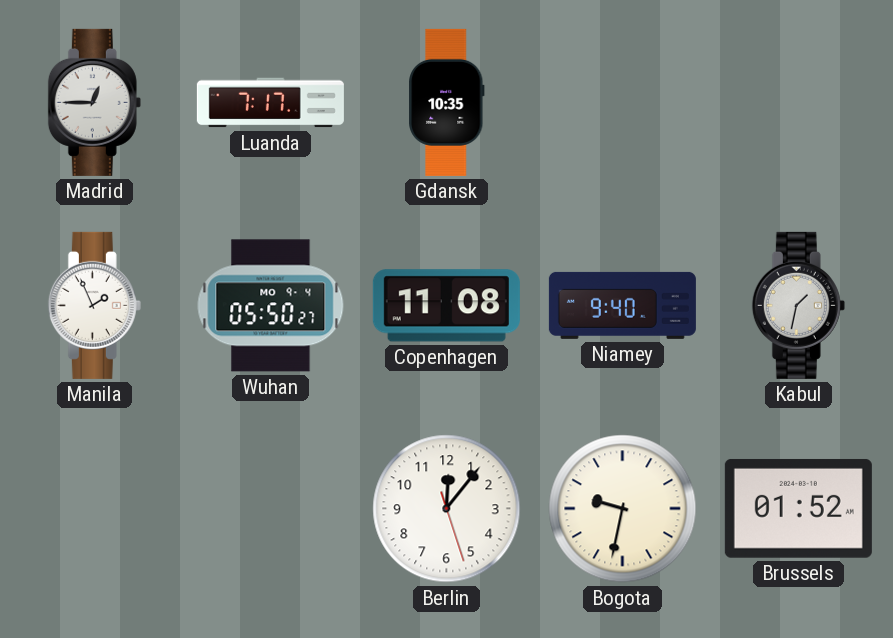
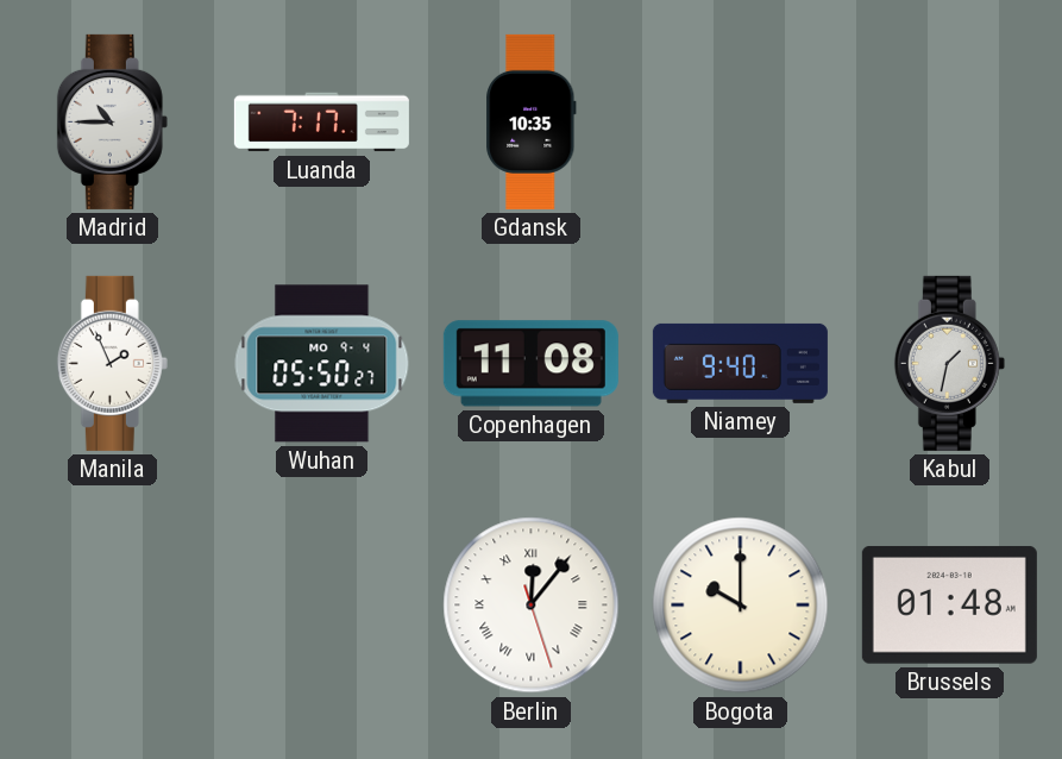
Madrid: 12:45 -> 10:45 (112, 121)
Berlin numerals: Arabic -> Roman (532, 606)
Bogota: 9:32 -> 10:00 (741, 606)
Brussels: 01:52 -> 01:48 (949, 604)
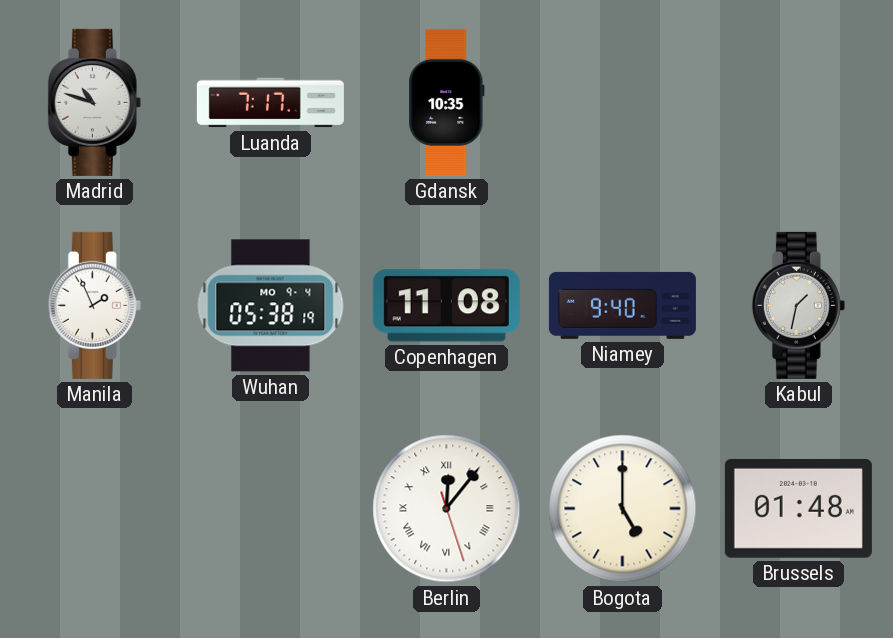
Madrid: 10:45 -> 10:48 (94, 102)
Wuhan: 05:50 -> 05:38 (271, 306)
Bogota: 10:00 -> 5:00 (623, 509)
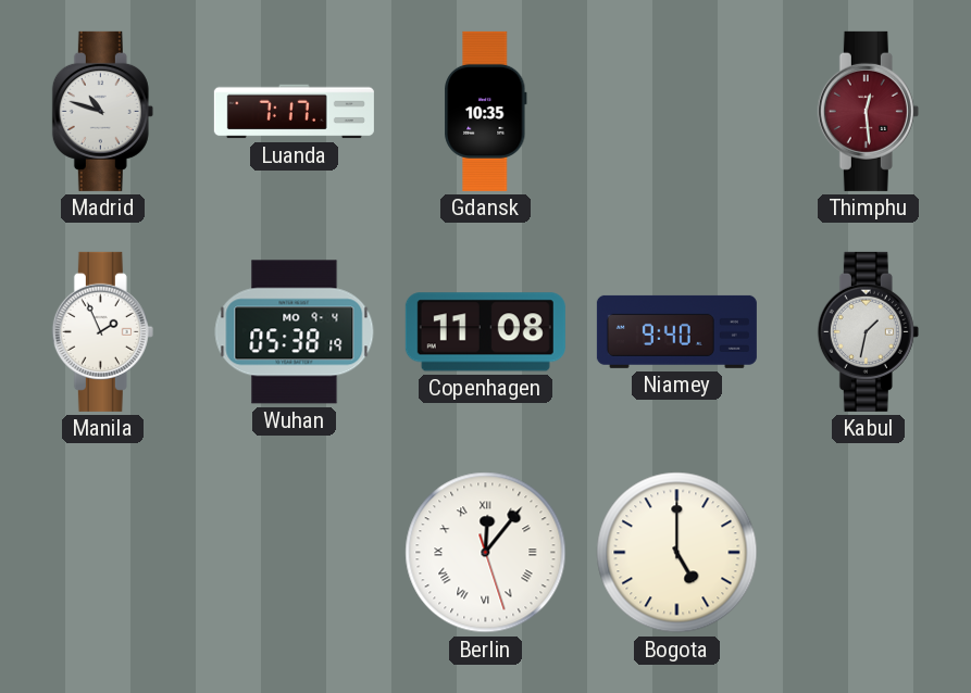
Thimphu: none -> 12:29 (868, 111)
Brussels: 01:48 -> none (798, 508)
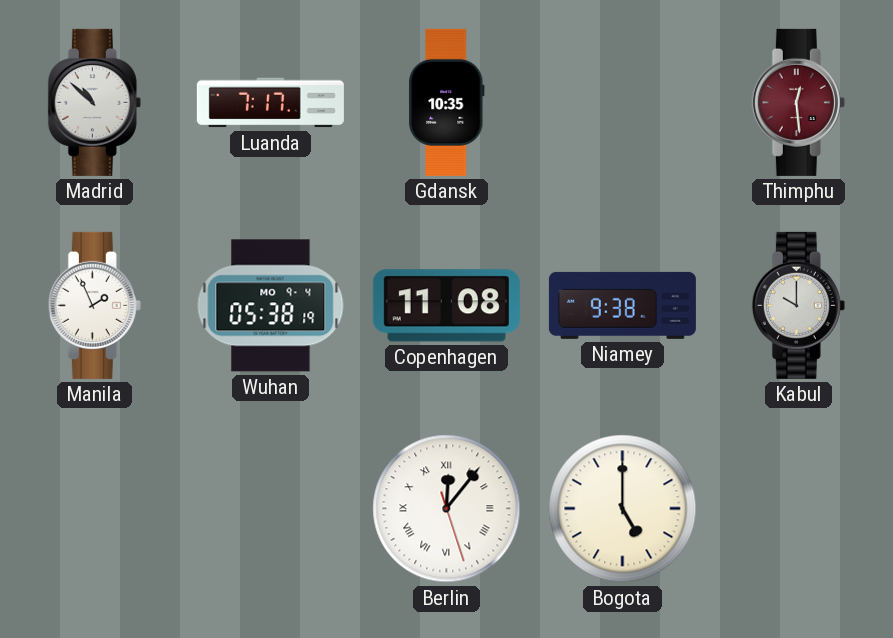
Madrid: 10:48 -> 10:52 (94, 102)
Niamey: 9:40 -> 9:38 (622, 305)
Kabul: 1:32 -> 10:00 (798, 305)
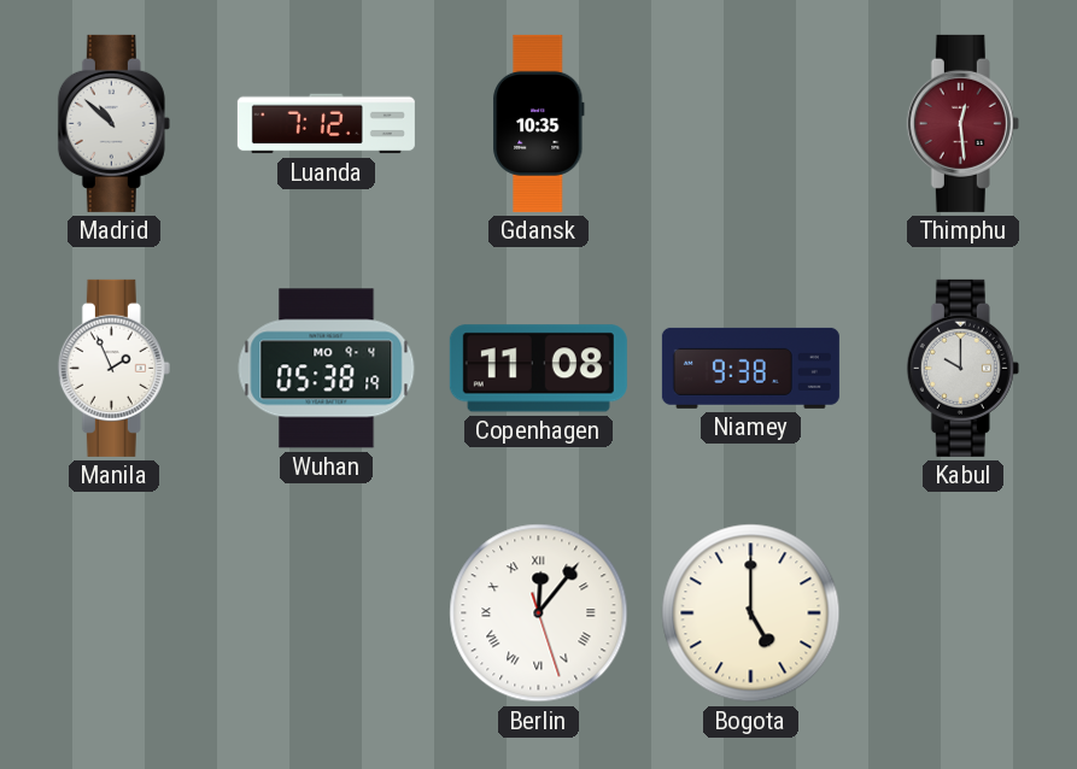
Luanda: 7:17 -> 7:12 (326, 124)
